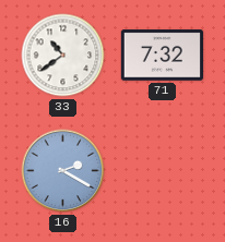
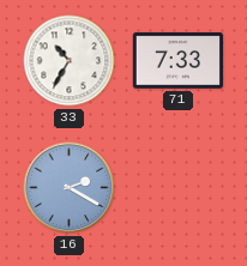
33: 10:39 -> 10:35 (70, 61)
71: 7:32 -> 7:33 (177, 61)
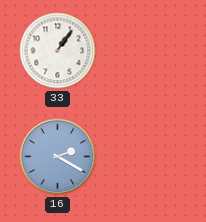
33: 10:35 -> 1:06 (58, 51)
71: 7:33 -> none (177, 61)
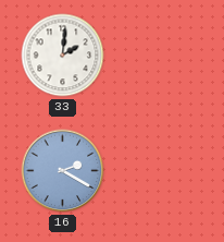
33: 1:06 -> 2:01 (63, 56)
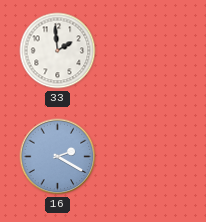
33: 2:01 -> 1:59 (58, 51)
